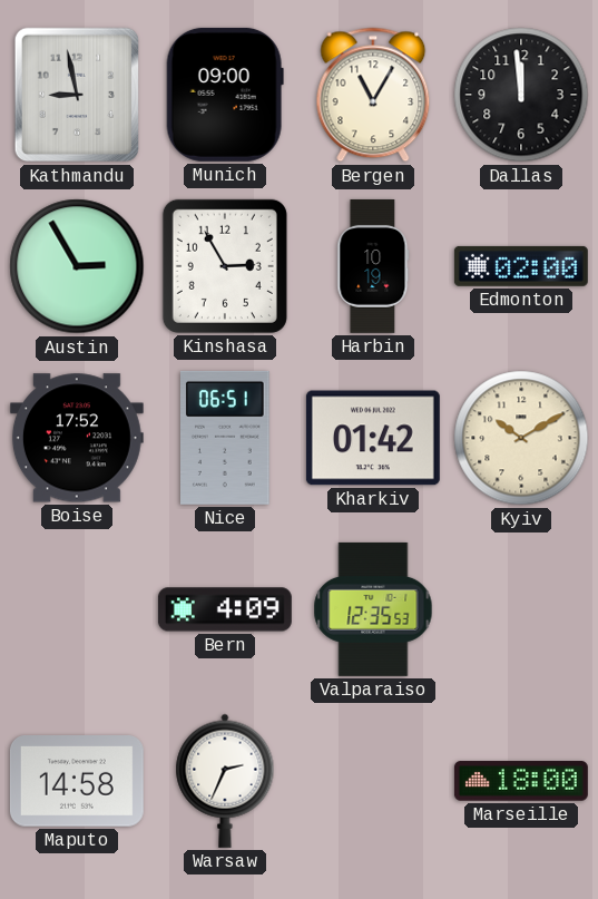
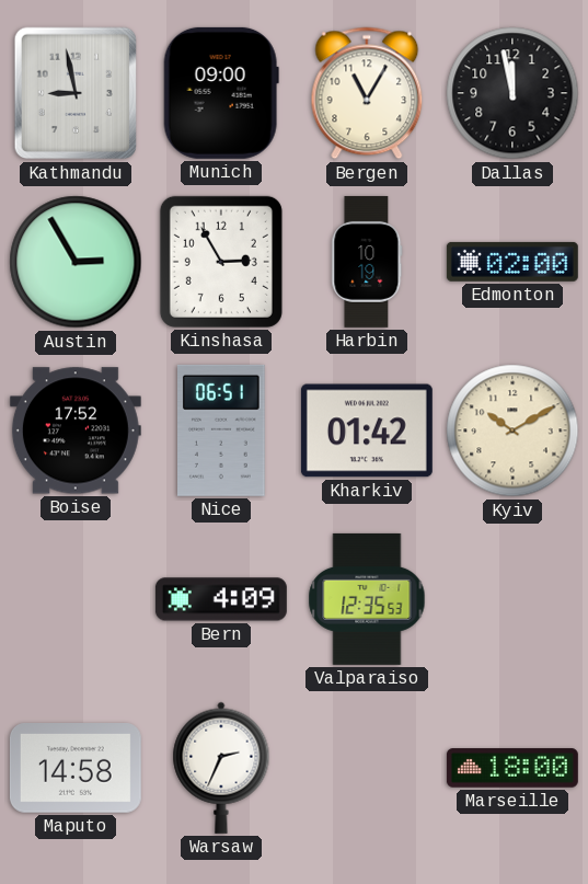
Dallas: 11:59 -> 11:58 (512, 93)
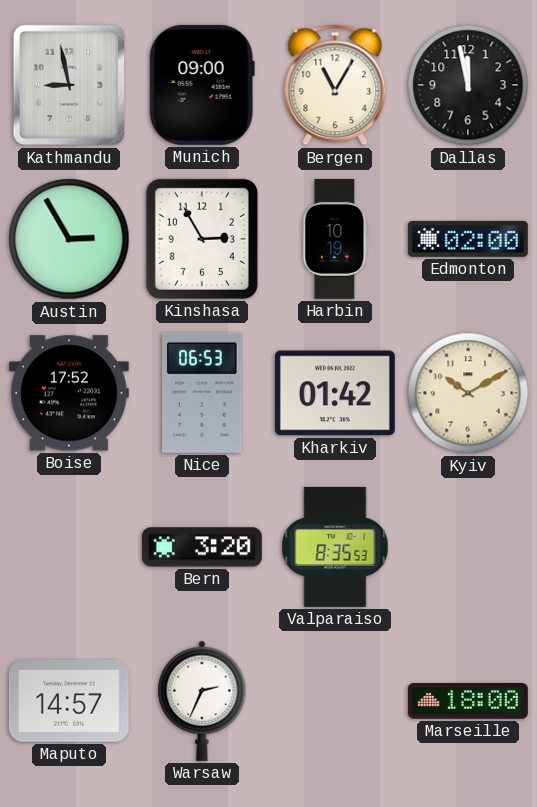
Nice: 06:51 -> 06:53 (203, 393)
Bern: 4:09 -> 3:20 (202, 547)
Valparaiso: 12:35 -> 8:35 (335, 547)
Maputo: 14:58 -> 14:57 (69, 702)
